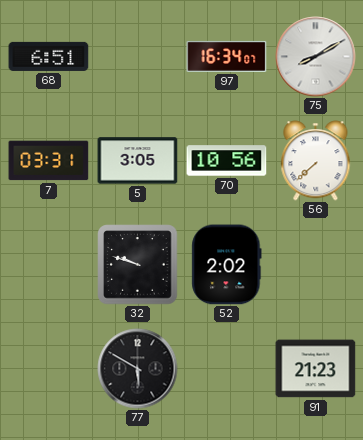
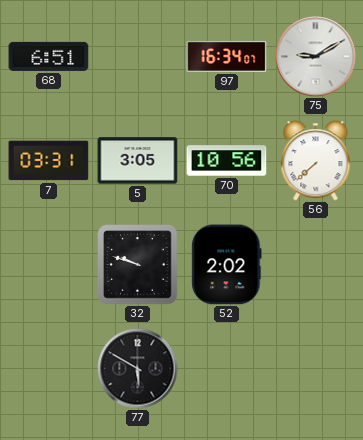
75: 8:10 -> 9:10 (316, 57)
91: 21:23 -> none (316, 369)
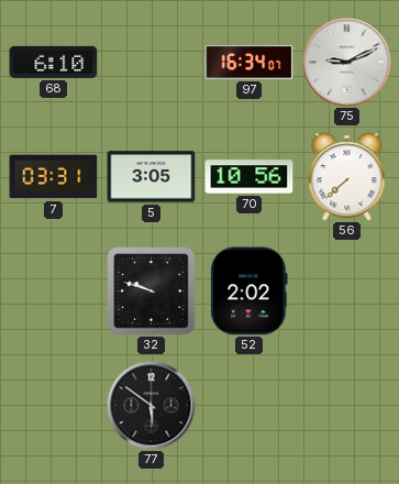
68: 6:51 -> 6:10 (54, 62)
75: 9:10 -> 9:11 (347, 63)
77: 5:50 -> 5:51 (152, 406)
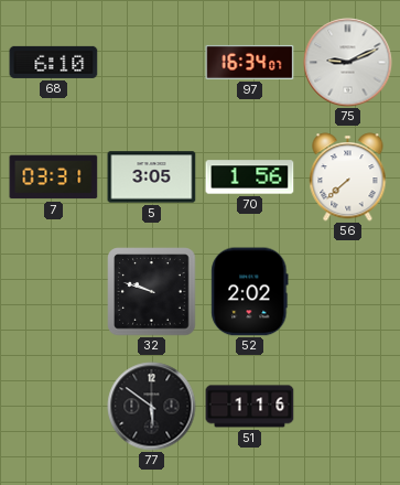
70: 10:56 -> 1:56 (250, 177)
51: none -> 1:16 (250, 407)
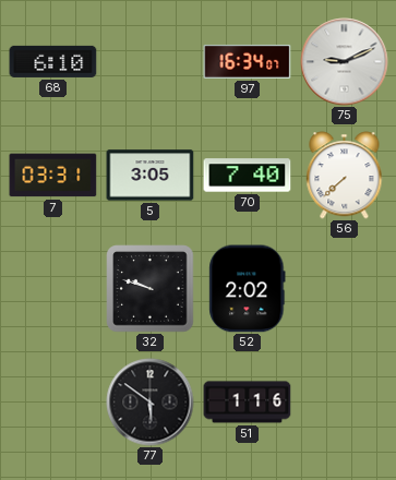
70: 1:56 -> 7:40 (248, 176)
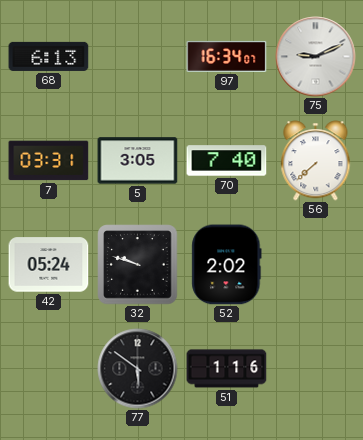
68: 6:10 -> 6:13 (49, 56)
42: none -> 05:24 (49, 265)
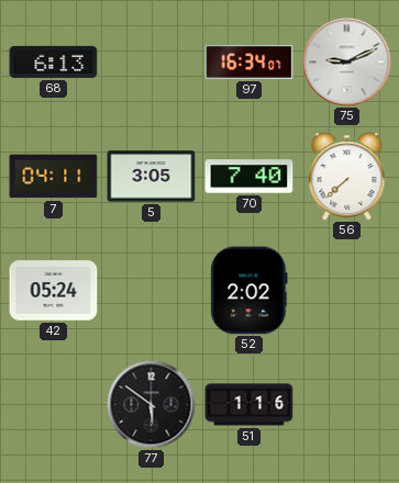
7: 03:31 -> 04:11 (54, 177)
32: 9:48 -> none (138, 265)
